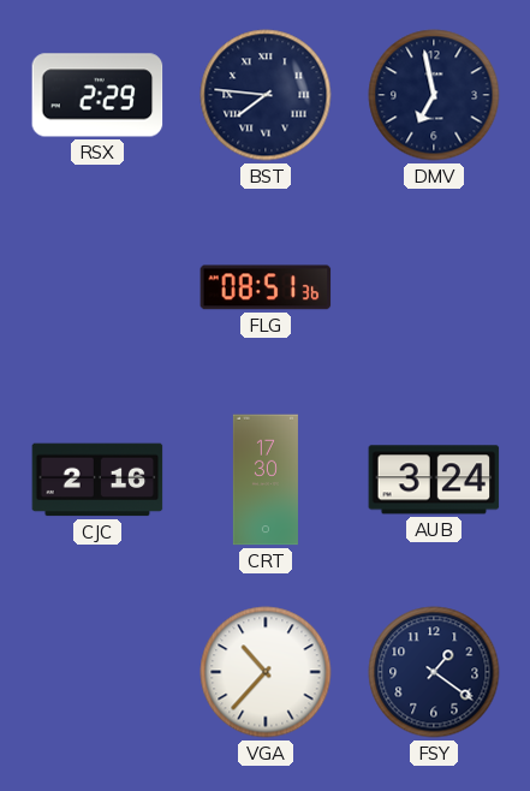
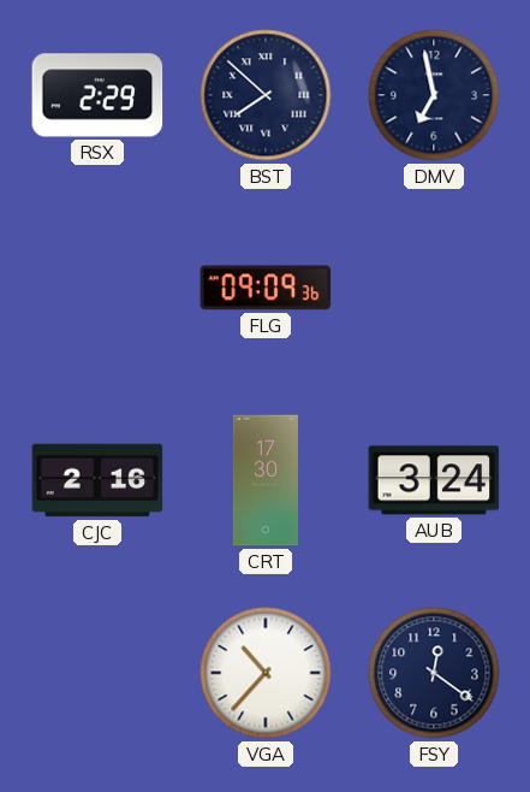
BST: 7:46 -> 7:52 (266, 95)
FLG: 08:51 -> 09:09 (266, 288)
FSY: 1:21 -> 12:21 (434, 673)
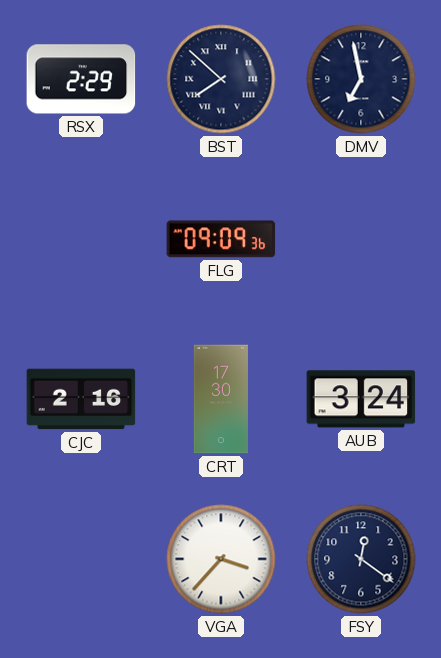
VGA: 10:37 -> 3:37 (221, 559)
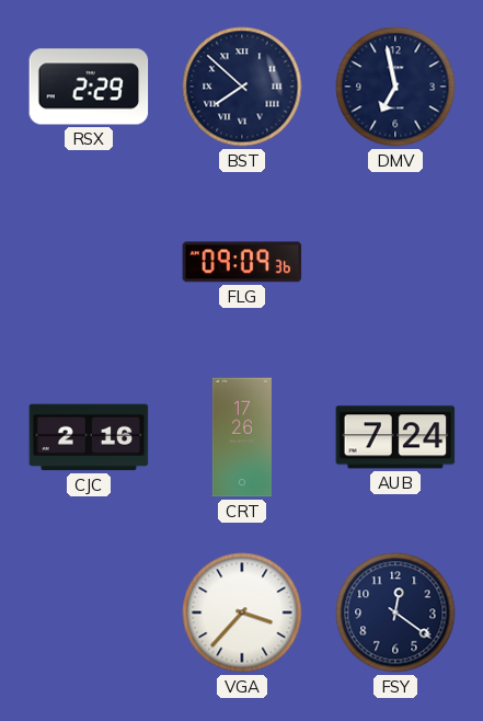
CRT: 17:30 -> 17:26 (242, 437)
AUB: 3:24 -> 7:24 (395, 437)
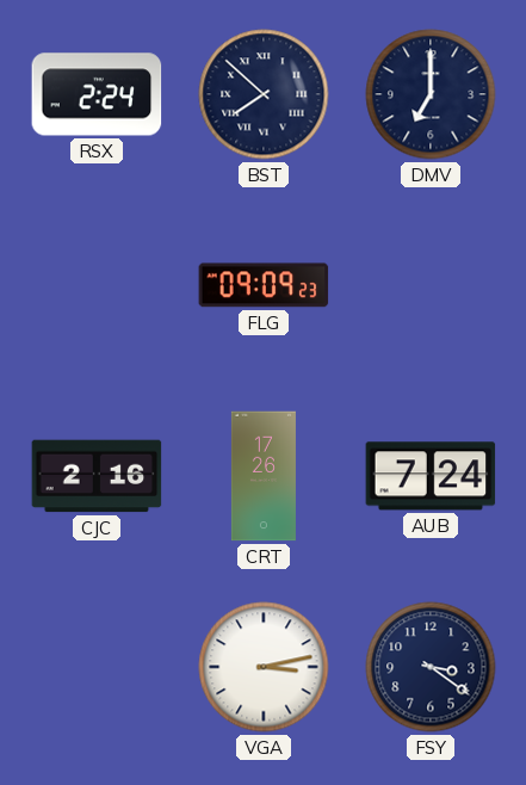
RSX: 2:29 -> 2:24 (97, 94)
DMV: 6:58 -> 7:00 (431, 94)
FLG: 09:09:36 -> 09:09:23 (264, 285)
VGA: 3:37 -> 3:13 (264, 667)
FSY: 12:21 -> 3:21 (431, 667)
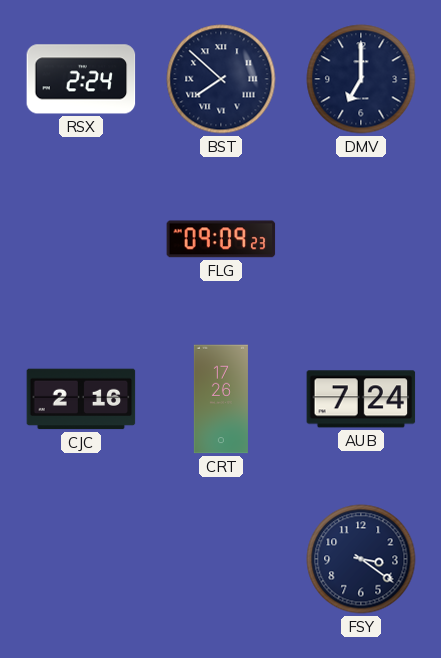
VGA: 3:13 -> none (264, 667)
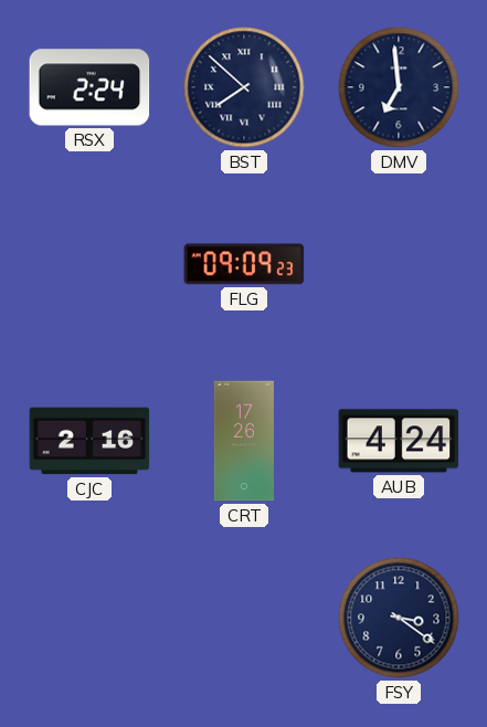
DMV: 7:00 -> 6:59 (399, 87)
AUB: 7:24 -> 4:24 (399, 441)
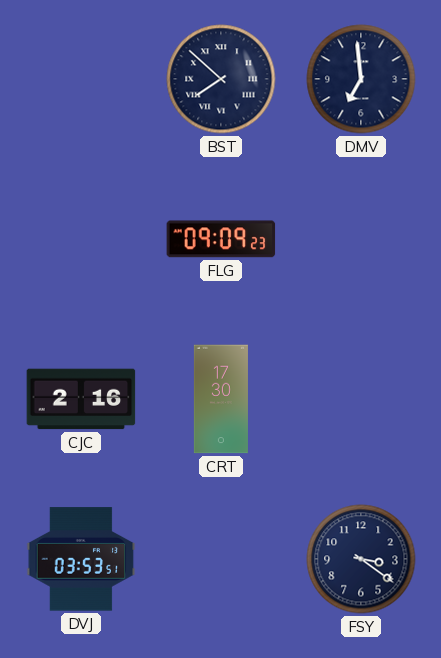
RSX: 2:24 -> none (89, 87)
CRT: 17:26 -> 17:30 (221, 399)
AUB: 4:24 -> none (399, 441)
DVJ: none -> 03:53 (81, 559)
